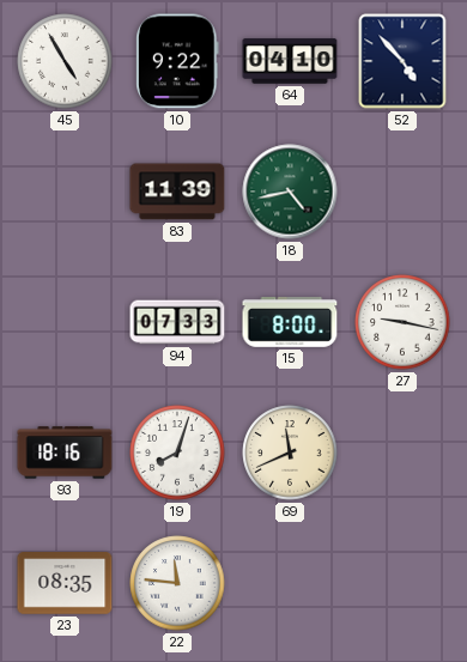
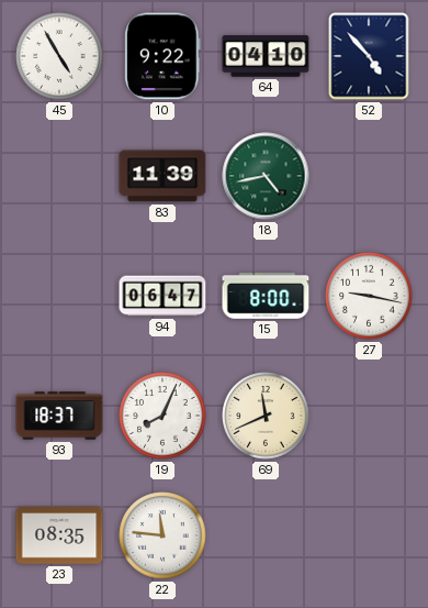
94: 07:33 -> 06:47 (162, 296)
93: 18:16 -> 18:37 (59, 416)
19: 8:03 -> 8:04 (162, 416)
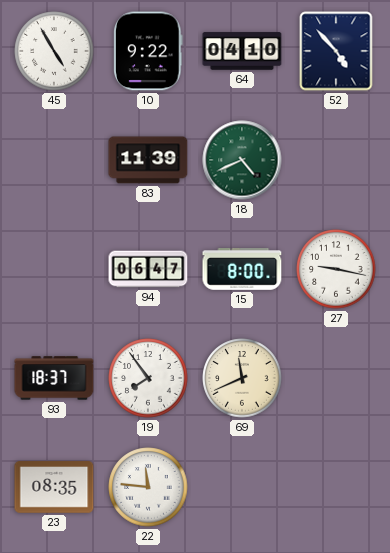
18: 4:43 -> 4:41 (242, 160)
19: 8:04 -> 7:54 (148, 378)
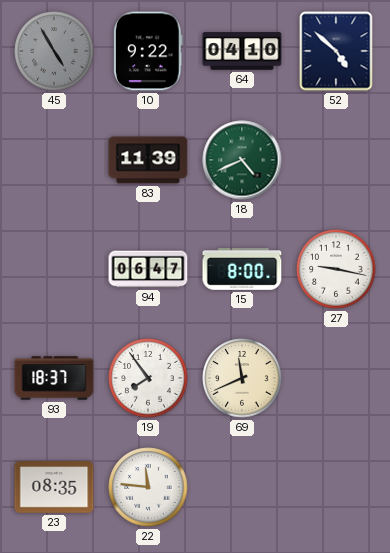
45 dial: white -> grey (54, 51)
52: 4:53 -> 4:52 (336, 51)
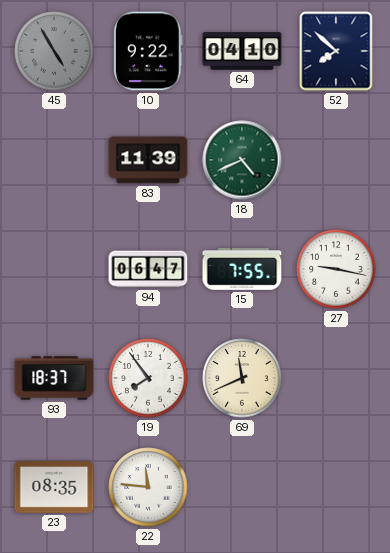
52: 4:52 -> 7:52 (336, 51)
15: 8:00 -> 7:55 (242, 269)
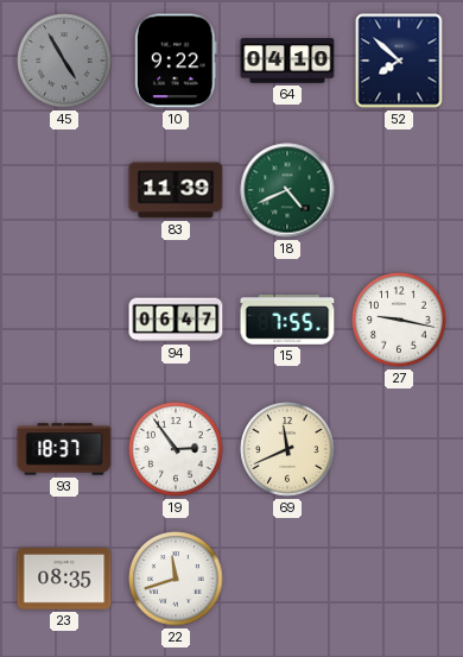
19: 7:54 -> 2:54 (176, 449)
22: 11:46 -> 11:42 (176, 579)
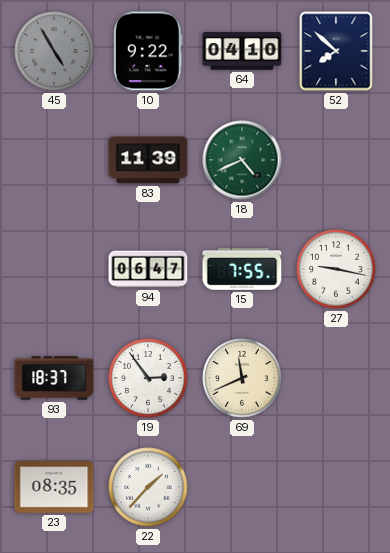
22: 11:42 -> 1:37 (148, 487)
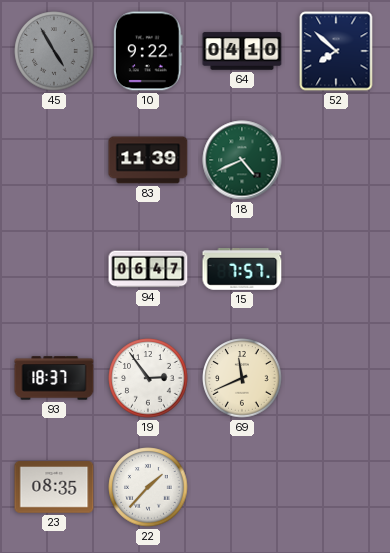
15: 7:55 -> 7:57 (242, 269)
27: 9:17 -> none (336, 269)
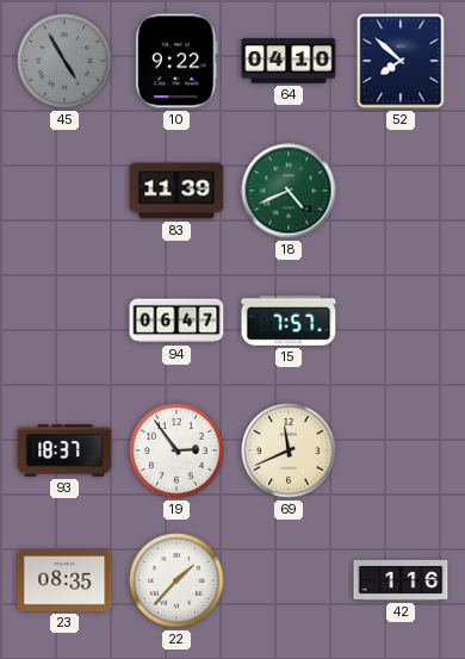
42: none -> 1:16 (401, 580)
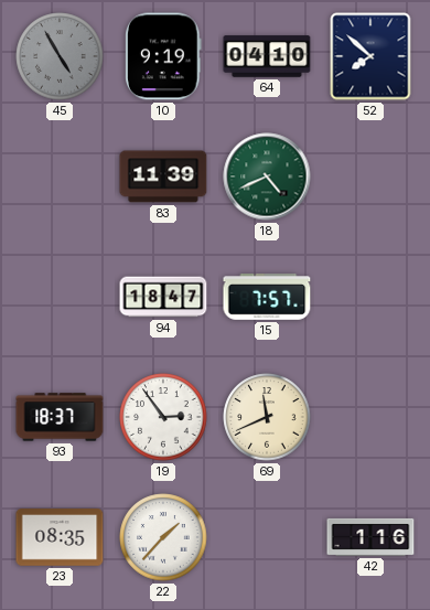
10: 9:22 -> 9:19 (164, 56)
94: 06:47 -> 18:47 (163, 297)
